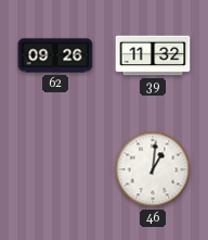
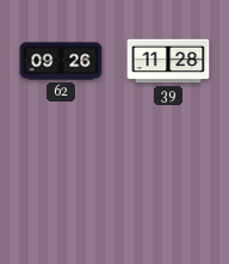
39: 11:32 -> 11:28 (168, 61)
46: 1:01 -> none (153, 169)
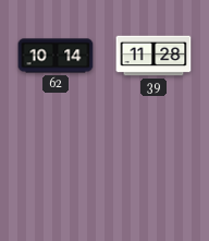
62: 09:26 -> 10:14 (56, 56)
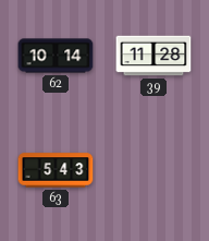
63: none -> 5:43 (56, 170)
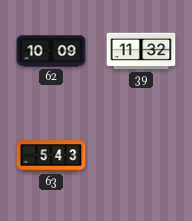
62: 10:14 -> 10:09 (51, 51)
39: 11:28 -> 11:32 (141, 51)
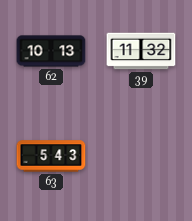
62: 10:09 -> 10:13 (51, 51)
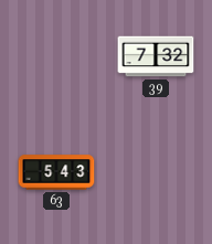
62: 10:13 -> none (51, 51)
39: 11:32 -> 7:32 (156, 56)
